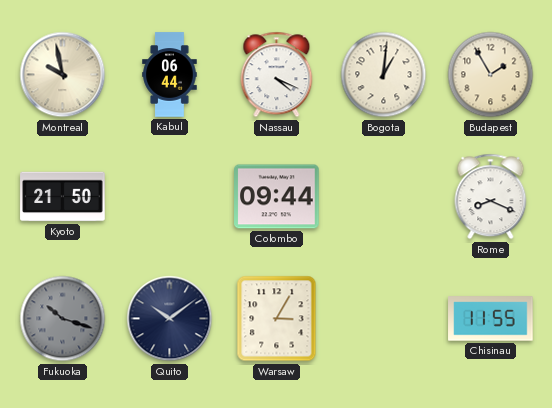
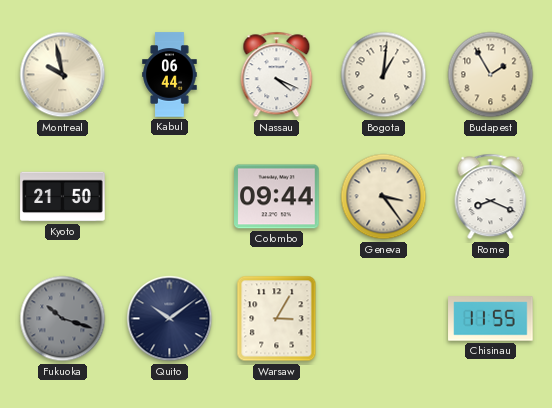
Geneva: none -> 3:24 (384, 197)
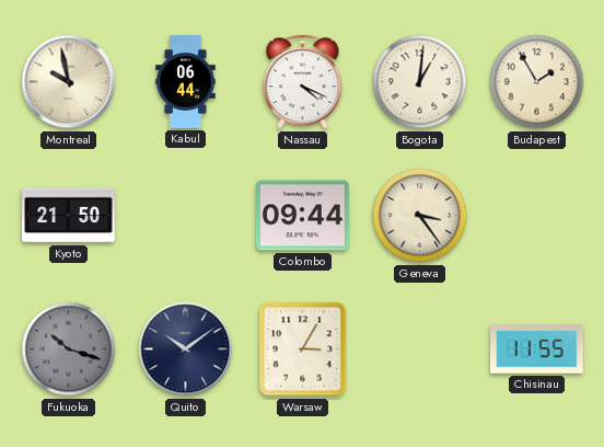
Rome: 8:19 -> none (491, 197)
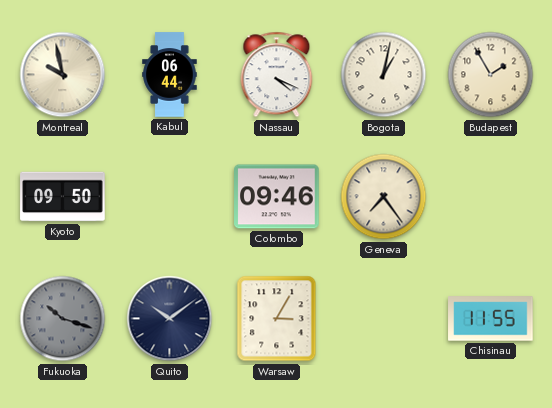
Bogota: 1:01 -> 1:02 (384, 75)
Kyoto: 21:50 -> 09:50 (63, 197)
Colombo: 09:44 -> 09:46 (277, 197)
Geneva: 3:24 -> 7:24 (384, 197)
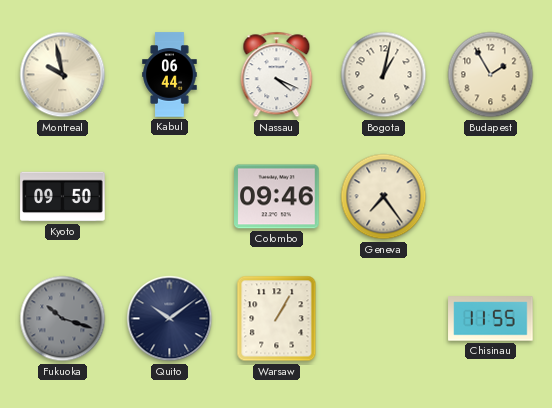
Warsaw: 3:05 -> 1:05 (277, 319)
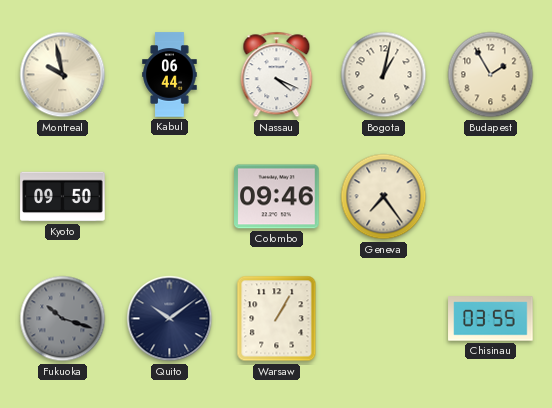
Chisinau: 11:55 -> 03:55 (491, 319)
